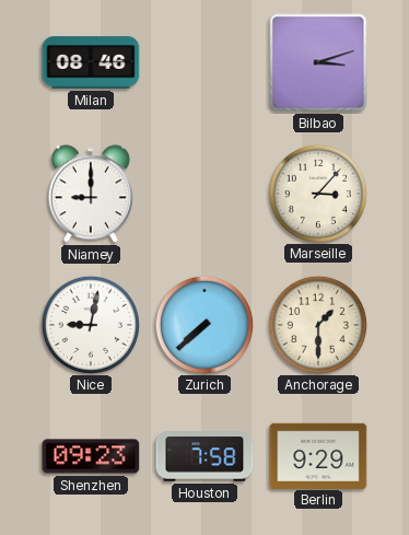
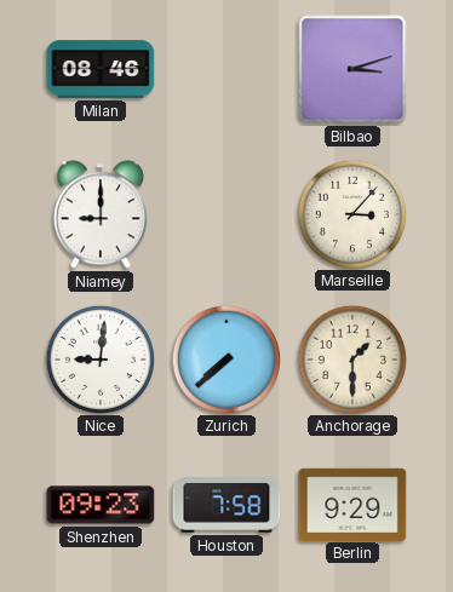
Nice: 9:02 -> 9:01 (99, 358)
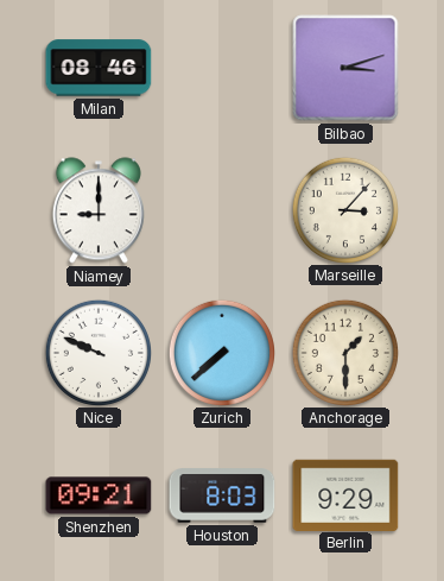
Nice: 9:01 -> 9:49 (97, 352)
Shenzhen: 09:23 -> 09:21 (99, 495)
Houston: 7:58 -> 8:03 (222, 495)
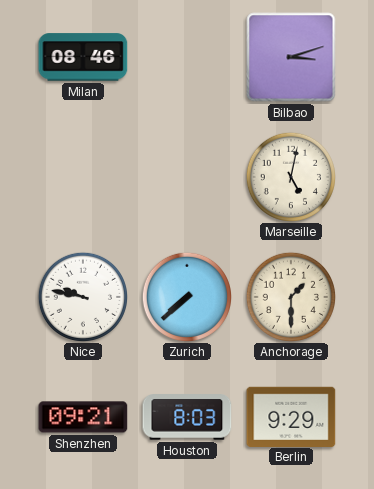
Niamey: 9:00 -> none (99, 210)
Marseille: 3:07 -> 5:02 (290, 176)
Nice: 9:49 -> 9:47 (82, 296)
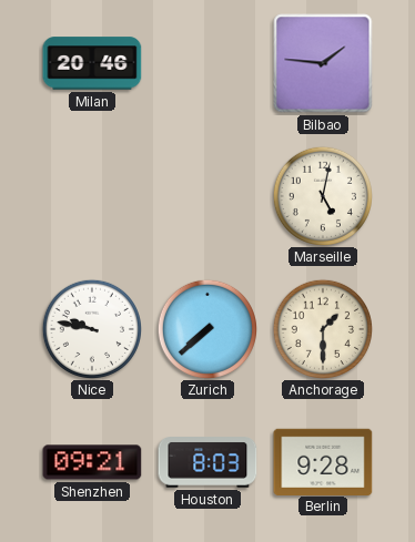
Milan: 08:46 -> 20:46 (92, 63)
Bilbao: 3:12 -> 1:46 (323, 63)
Berlin: 9:29 -> 9:28 (323, 461)
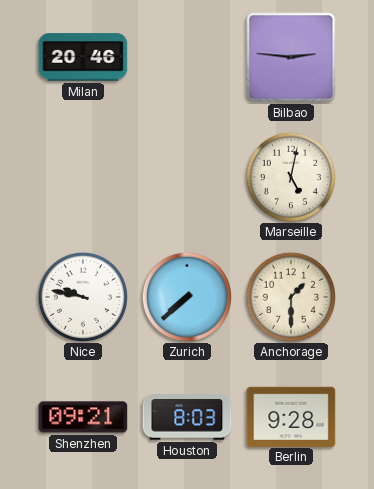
Bilbao: 1:46 -> 2:46 (291, 57)
